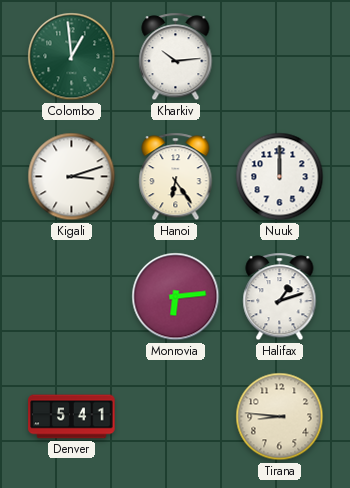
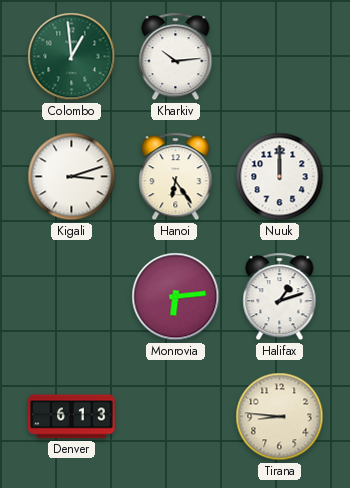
Denver: 5:41 -> 6:13 (72, 417)
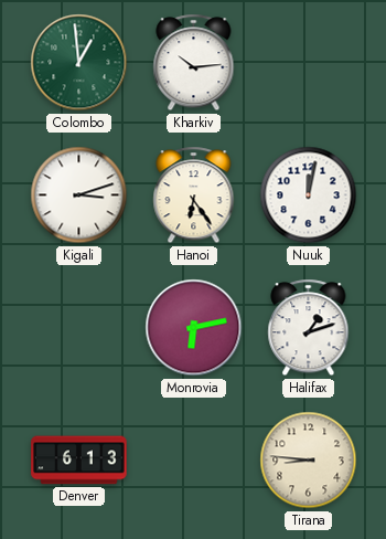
Nuuk: 12:00 -> 12:02 (309, 195)
Monrovia: 6:14 -> 6:13 (194, 328)
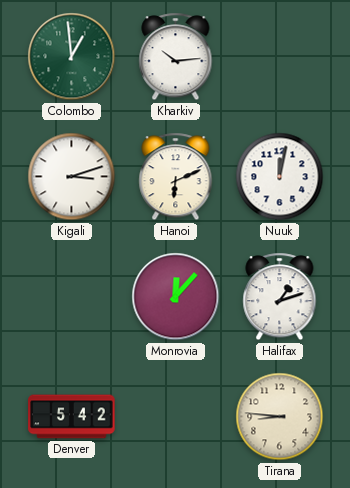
Hanoi: 6:24 -> 6:11 (176, 177)
Monrovia: 6:13 -> 12:07 (176, 297)
Denver: 6:13 -> 5:42 (72, 417)
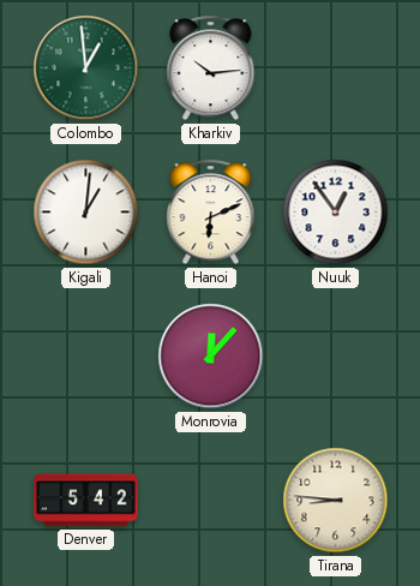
Kigali: 3:12 -> 1:01 (86, 213)
Nuuk: 12:02 -> 12:54 (336, 213)
Halifax: 1:12 -> none (280, 297)
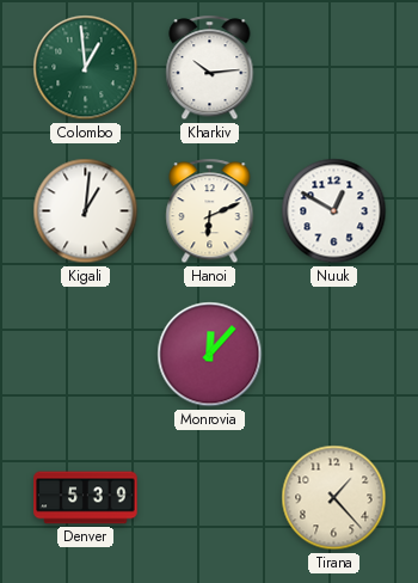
Nuuk: 12:54 -> 12:50 (334, 211)
Denver: 5:42 -> 5:39 (86, 498)
Tirana: 8:46 -> 1:23 (334, 498)
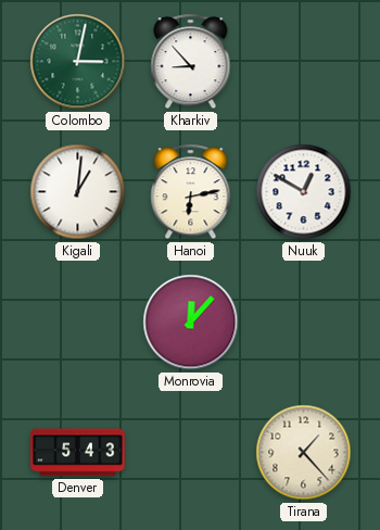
Colombo: 12:59 -> 3:02 (78, 62)
Kharkiv: 10:14 -> 8:53 (191, 62)
Hanoi: 6:11 -> 6:13 (191, 192)
Denver: 5:39 -> 5:43 (78, 453)
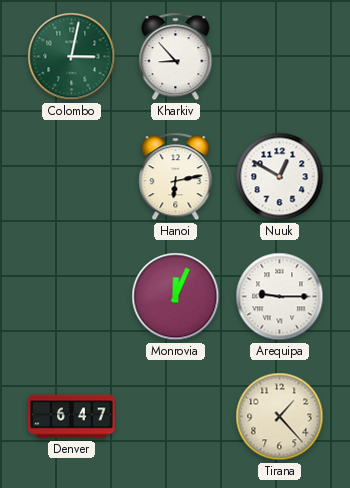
Kigali: 1:01 -> none (78, 192)
Monrovia: 12:07 -> 12:04 (176, 297)
Arequipa: none -> 9:15 (280, 297)
Denver: 5:43 -> 6:47 (72, 417)
